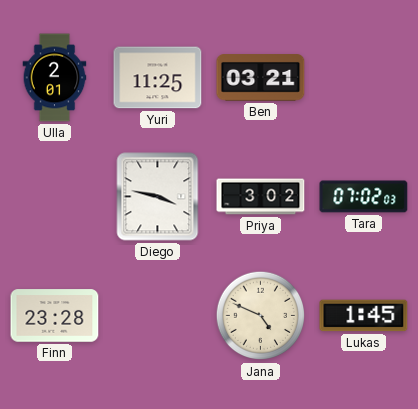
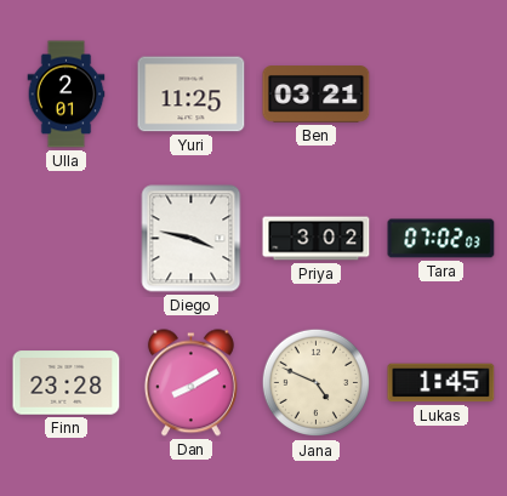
Dan: none -> 8:10 (190, 383)
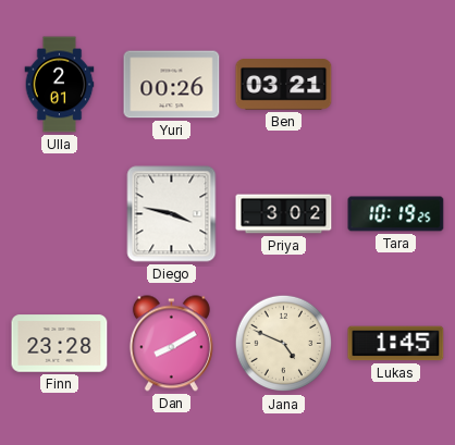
Yuri: 11:25 -> 00:26 (172, 85)
Tara: 07:02 -> 10:19 (396, 214)
